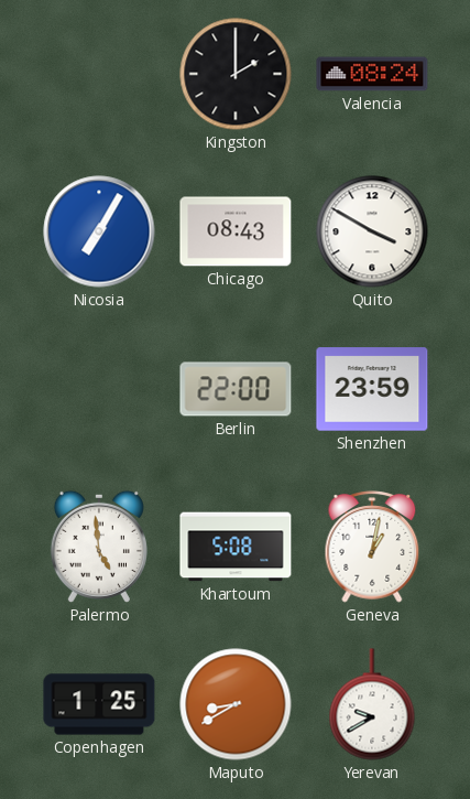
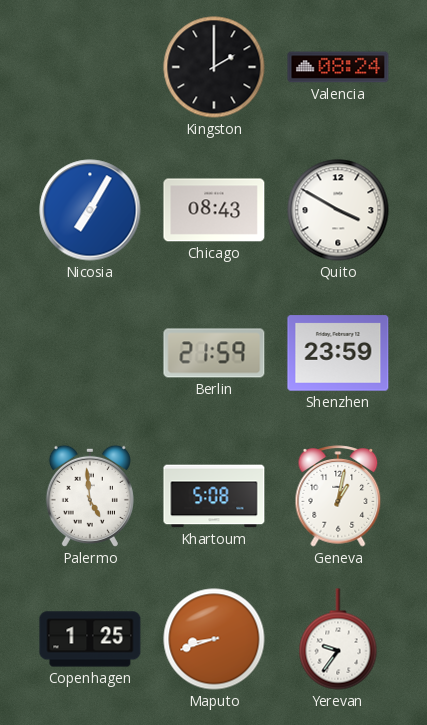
Berlin: 22:00 -> 21:59 (214, 353)
Maputo: 8:40 -> 8:42 (214, 639)
Yerevan: 9:40 -> 9:36 (338, 639)
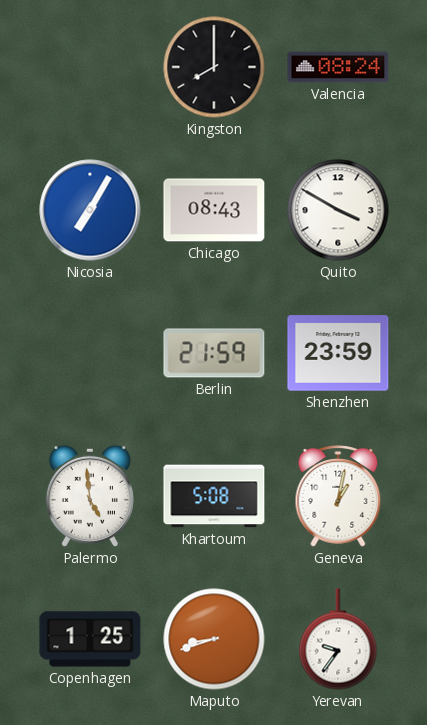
Kingston: 2:00 -> 8:00 (214, 67)
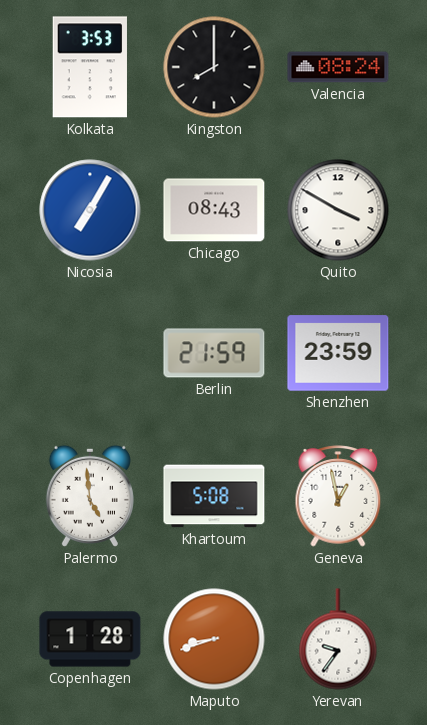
Kolkata: none -> 3:53 (90, 67)
Geneva: 1:02 -> 12:58 (338, 496)
Copenhagen: 1:25 -> 1:28 (90, 639)
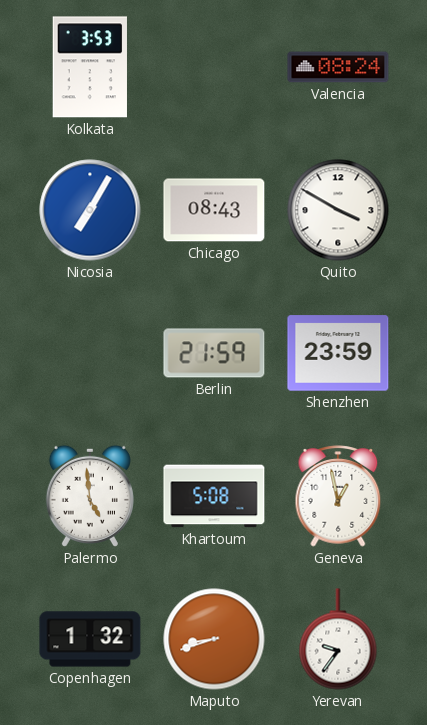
Kingston: 8:00 -> none (214, 67)
Copenhagen: 1:28 -> 1:32 (90, 639)
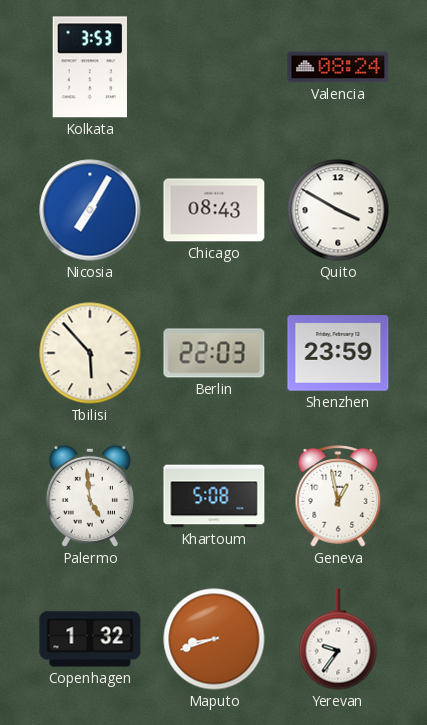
Tbilisi: none -> 5:53 (90, 353)
Berlin: 21:59 -> 22:03 (214, 353)
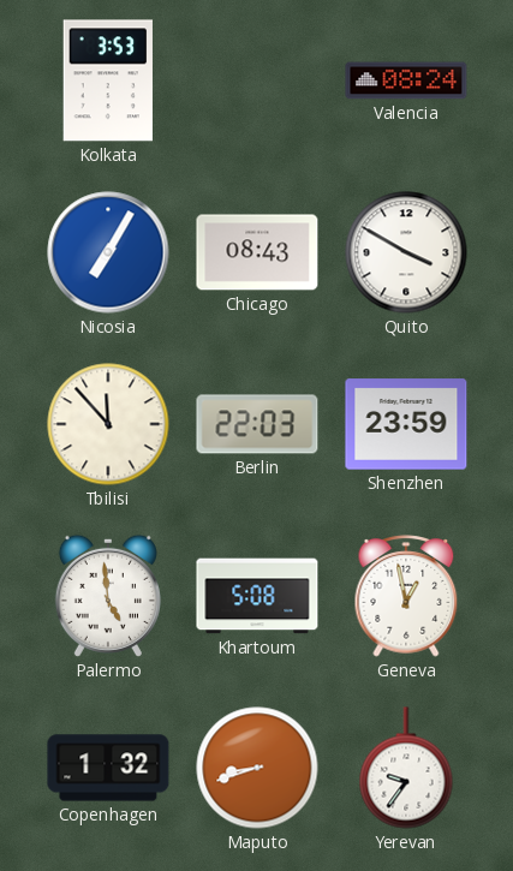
Tbilisi: 5:53 -> 11:53 (108, 424)
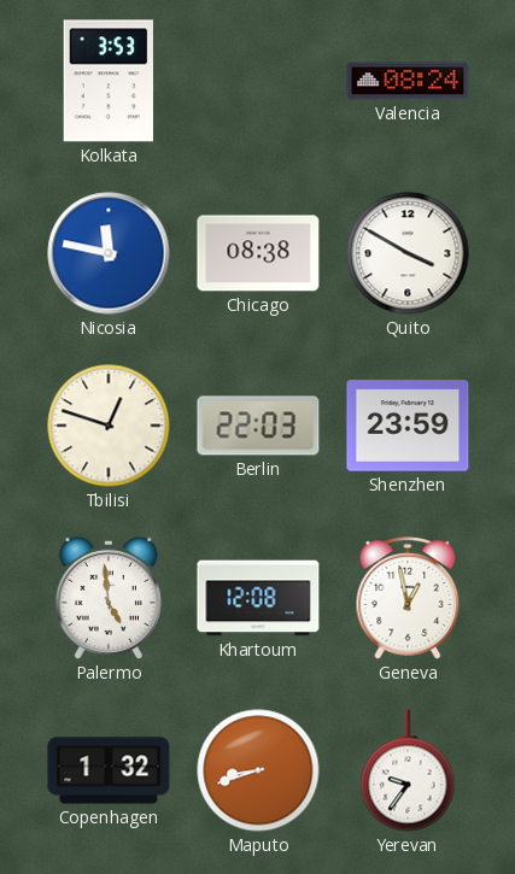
Nicosia: 7:05 -> 11:47 (109, 253)
Chicago: 08:43 -> 08:38 (258, 253)
Tbilisi: 11:53 -> 12:48 (109, 426)
Khartoum: 5:08 -> 12:08 (258, 598)
